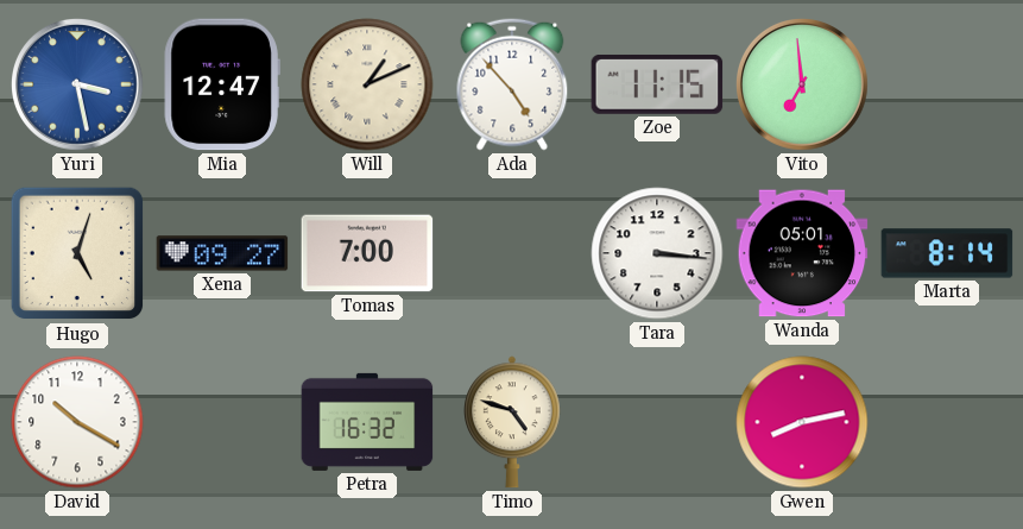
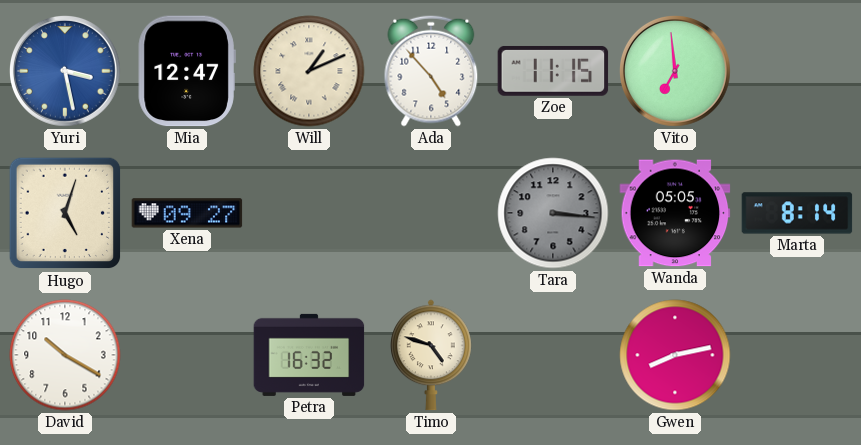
Tomas: 7:00 -> none (367, 253)
Tara dial: white -> grey (553, 213)
Wanda: 05:01 -> 05:05 (675, 213)
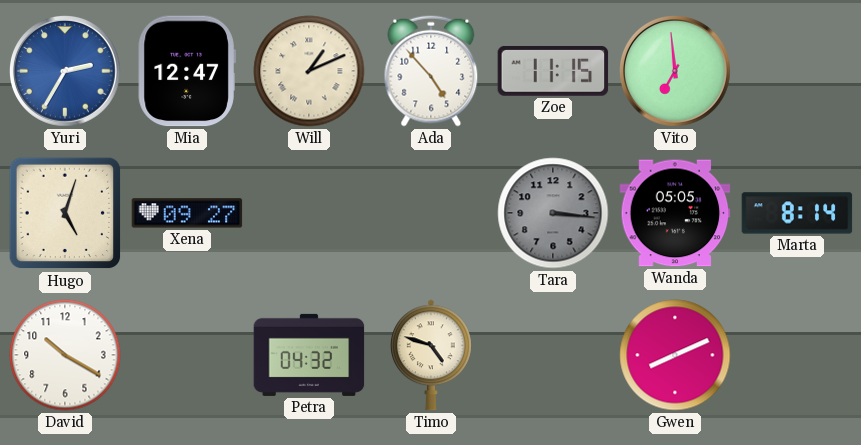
Yuri: 3:28 -> 2:35 (66, 72)
Petra: 16:32 -> 04:32 (309, 355)
Gwen: 8:13 -> 8:11 (675, 355)
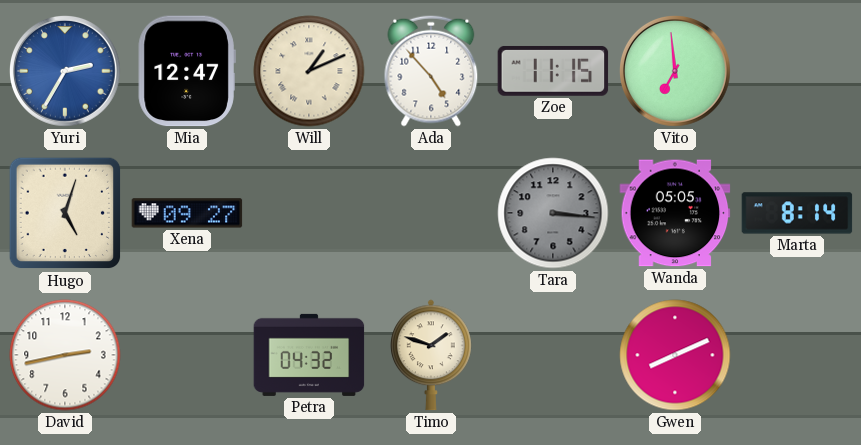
David: 10:20 -> 2:43 (65, 355)
Timo: 4:48 -> 1:48 (432, 355)
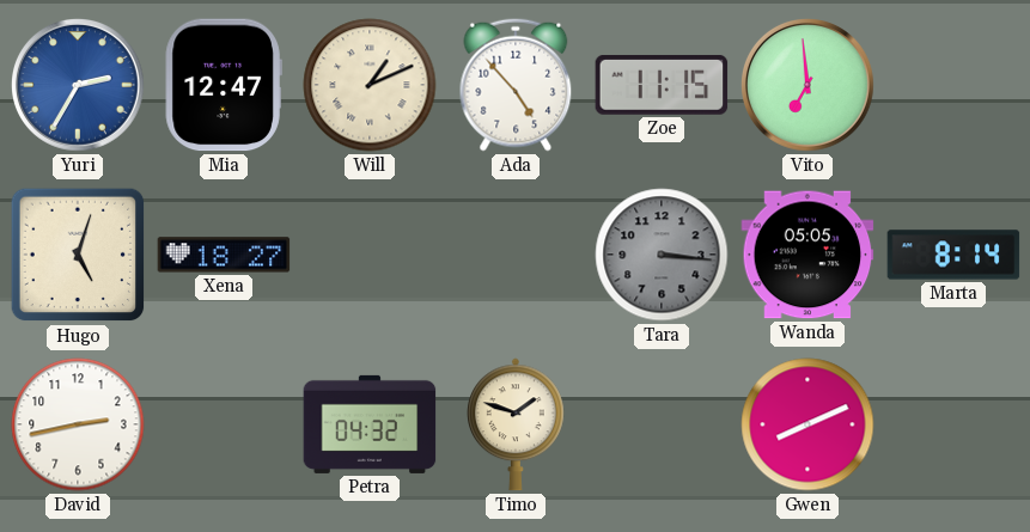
Xena: 09:27 -> 18:27 (224, 255)
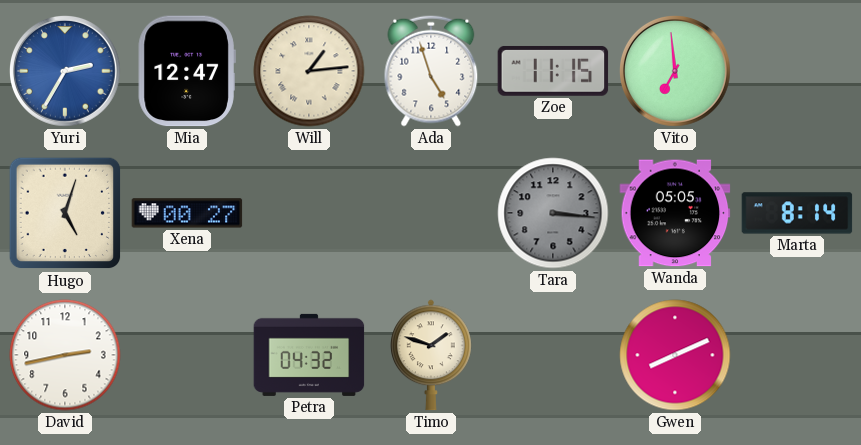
Will: 1:11 -> 1:14 (309, 71)
Ada: 4:53 -> 4:57 (431, 71)
Xena: 18:27 -> 00:27 (187, 213)
